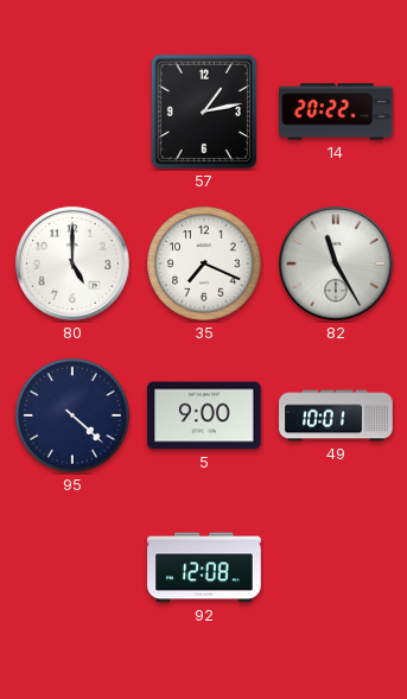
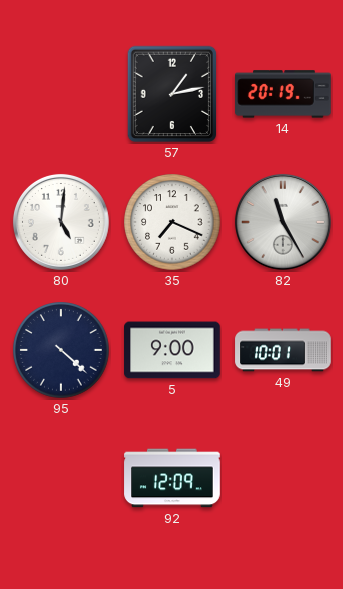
14: 20:22 -> 20:19 (283, 94)
80: 5:00 -> 5:01 (61, 222)
92: 12:08 -> 12:09 (172, 478)
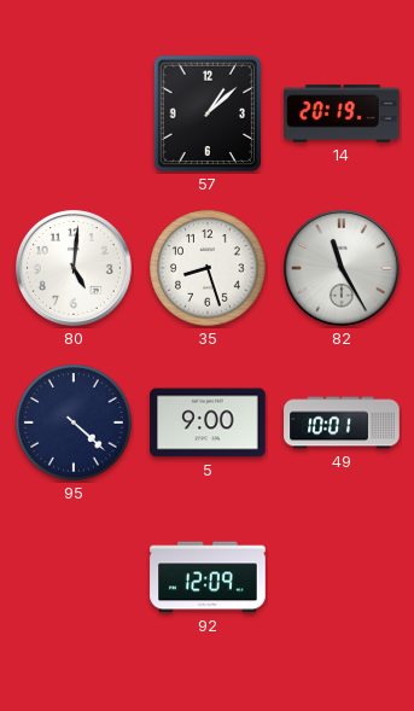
57: 1:13 -> 1:08 (208, 113)
35: 7:19 -> 8:27 (208, 268)
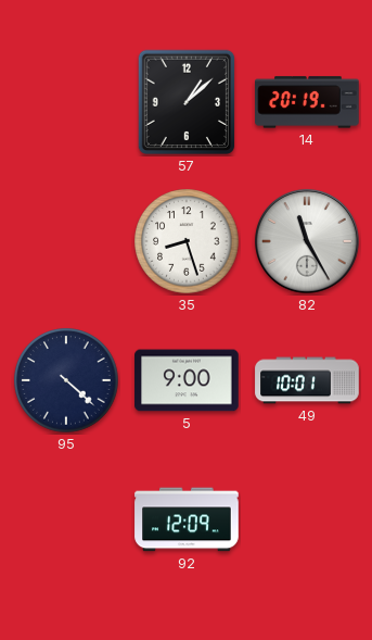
80: 5:01 -> none (74, 268)
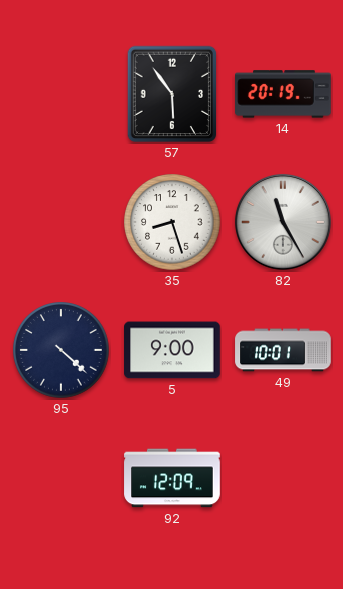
57: 1:08 -> 5:54 (172, 94)
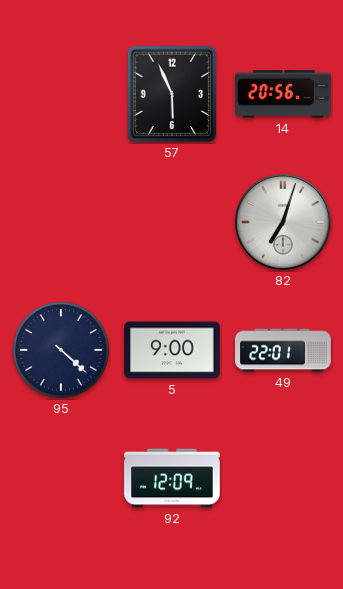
57: 5:54 -> 5:56 (172, 94)
14: 20:19 -> 20:56 (283, 94)
35: 8:27 -> none (172, 222)
82: 11:25 -> 7:03 (283, 222)
49: 10:01 -> 22:01 (283, 350)
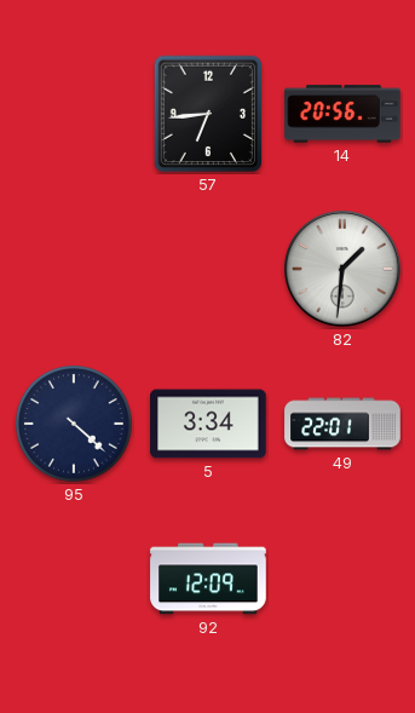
57: 5:56 -> 6:44 (208, 114)
82: 7:03 -> 1:31 (342, 269)
5: 9:00 -> 3:34 (208, 424)
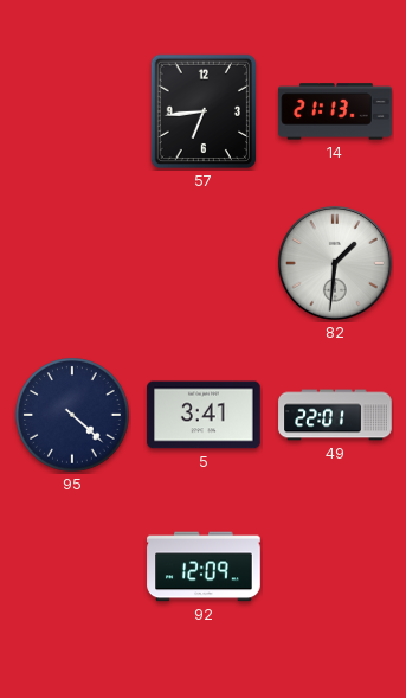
14: 20:56 -> 21:13 (335, 111)
5: 3:34 -> 3:41 (204, 415)
